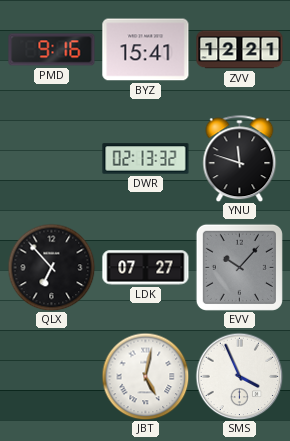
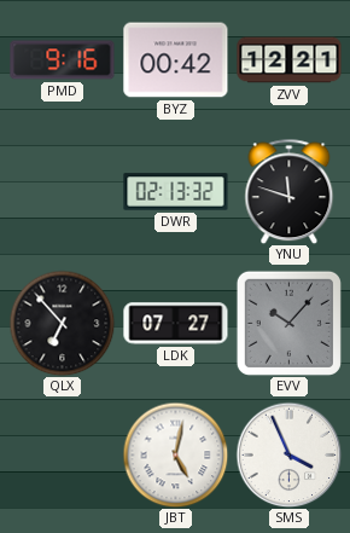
BYZ: 15:41 -> 00:42 (176, 60)
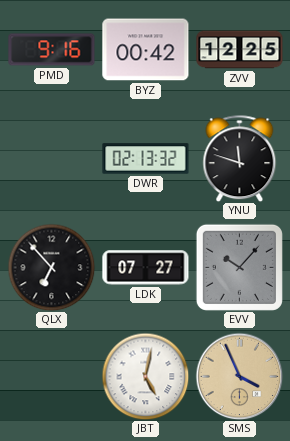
ZVV: 12:21 -> 12:25 (240, 50)
SMS dial: white -> champagne (239, 376)
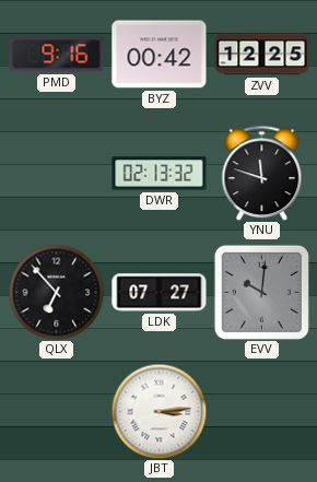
EVV: 10:07 -> 10:01 (261, 292)
JBT: 5:02 -> 3:14 (158, 411)
SMS: 3:56 -> none (239, 376)
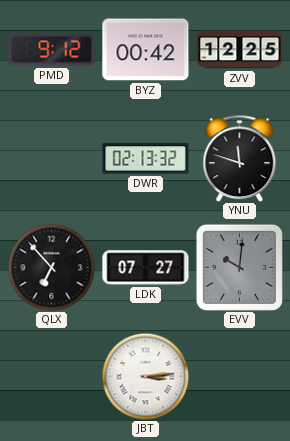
PMD: 9:16 -> 9:12 (52, 50)
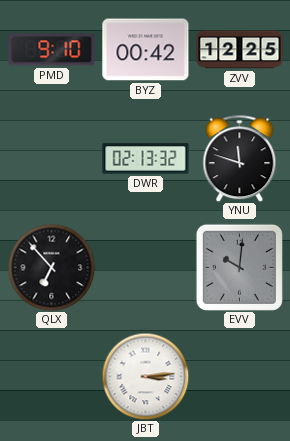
PMD: 9:12 -> 9:10 (52, 50)
LDK: 07:27 -> none (146, 268)
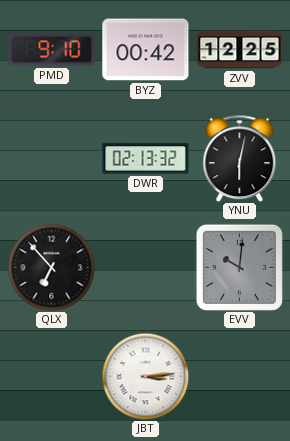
YNU: 11:48 -> 6:02 (240, 158)
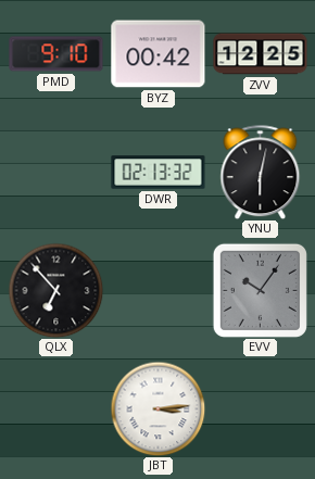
EVV: 10:01 -> 10:06 (260, 290)
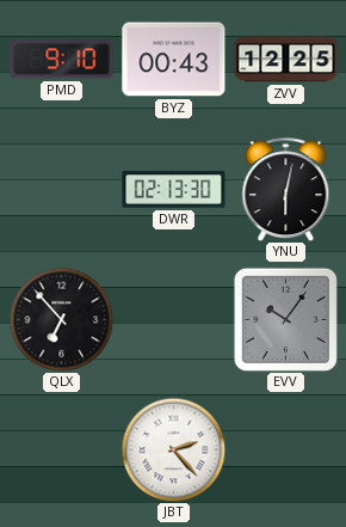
BYZ: 00:42 -> 00:43 (174, 60)
DWR: 02:13:32 -> 02:13:30 (174, 190)
JBT: 3:14 -> 2:23 (173, 449)
